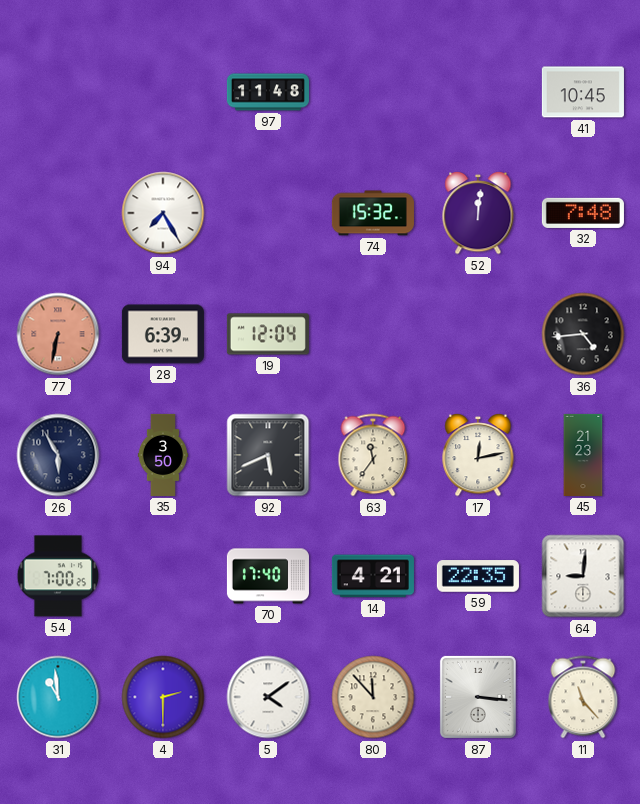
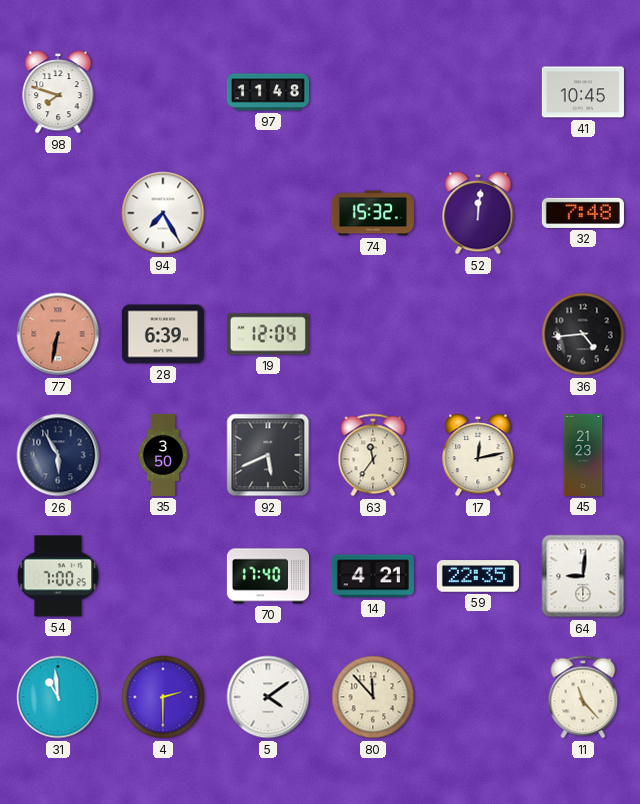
98: none -> 7:48 (58, 92)
87: 3:16 -> none (478, 697)
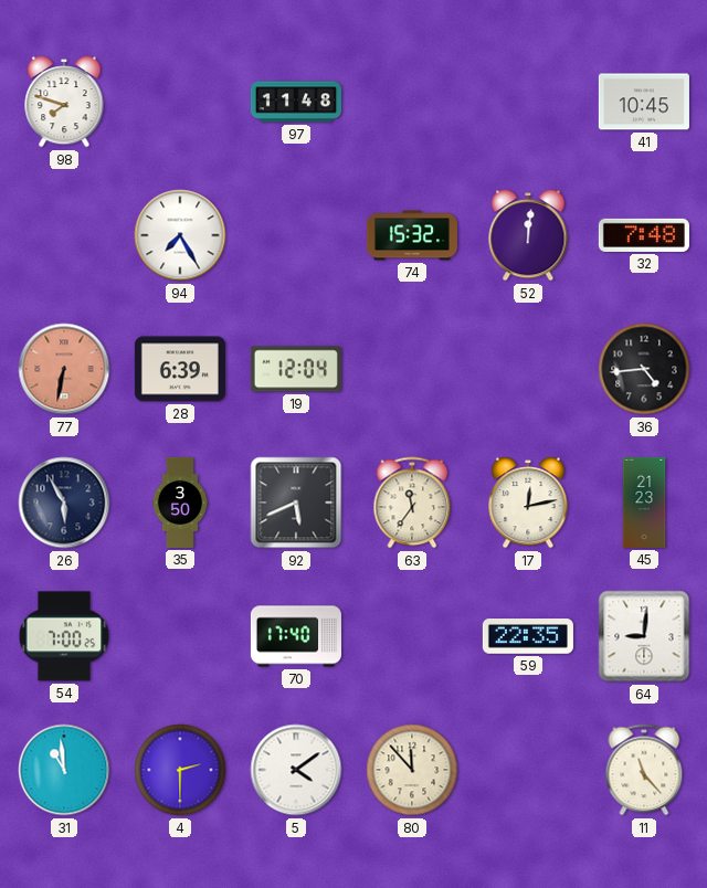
14: 4:21 -> none (373, 576)
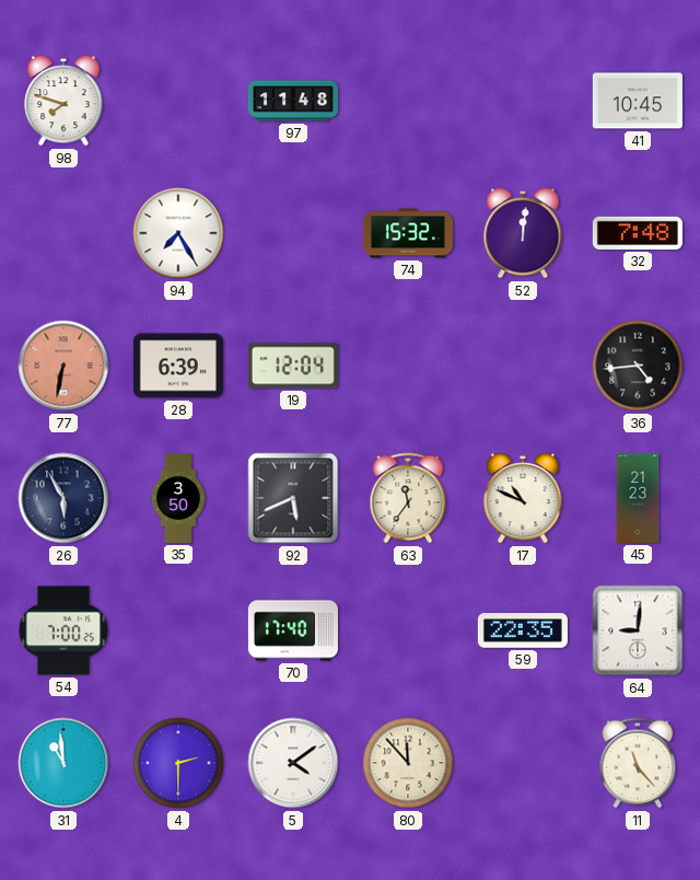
17: 12:13 -> 10:49 (523, 498)
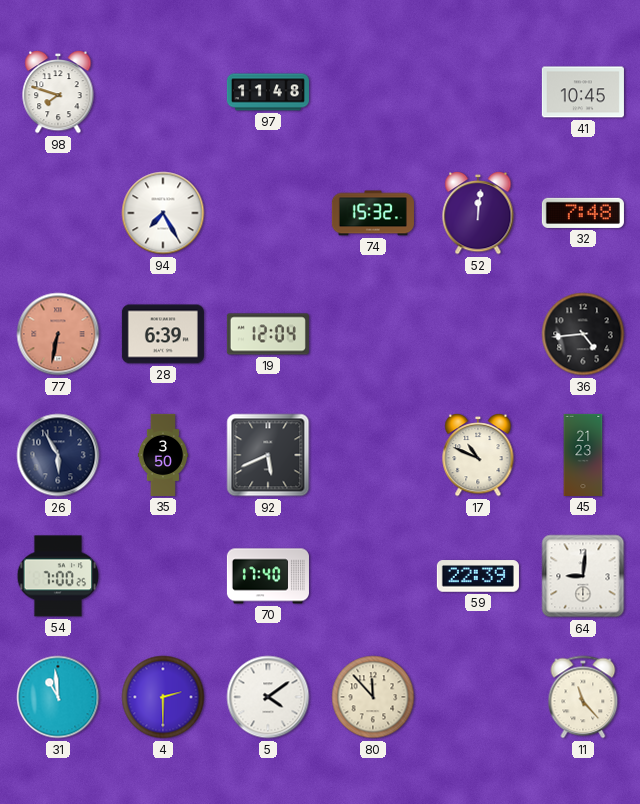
63: 11:36 -> none (408, 498)
59: 22:35 -> 22:39 (478, 576)
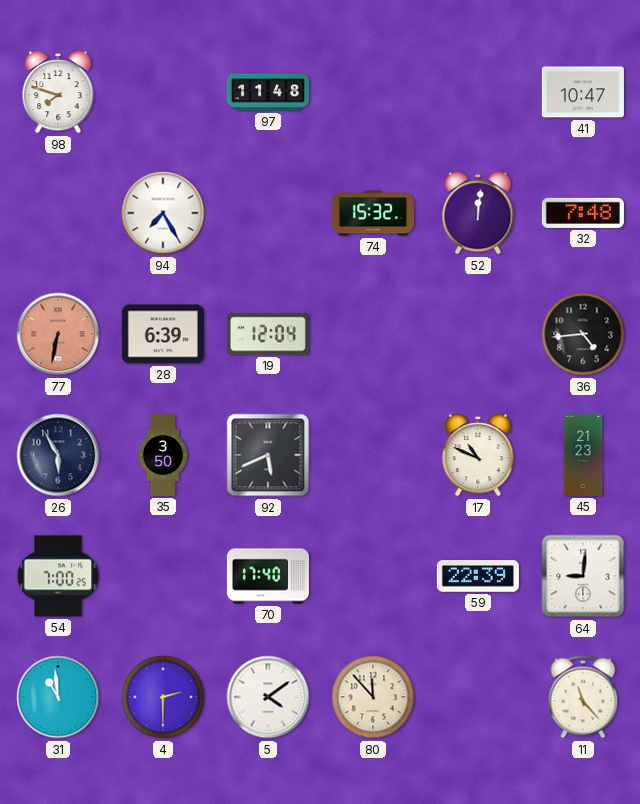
41: 10:45 -> 10:47 (583, 92)
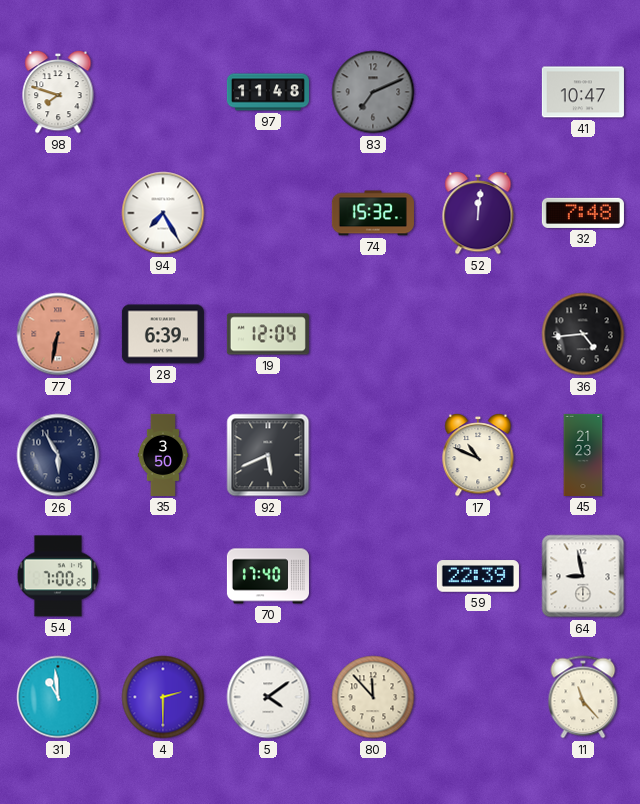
83: none -> 7:11 (373, 92)
64: 9:01 -> 8:58 (583, 576)
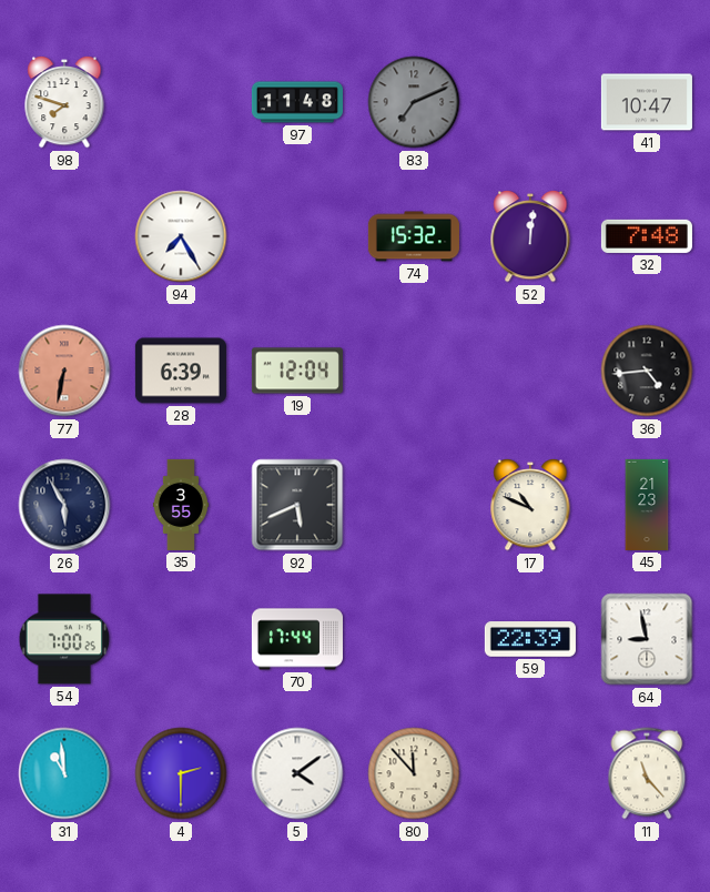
35: 3:50 -> 3:55 (180, 505)
70: 17:40 -> 17:44 (297, 639)
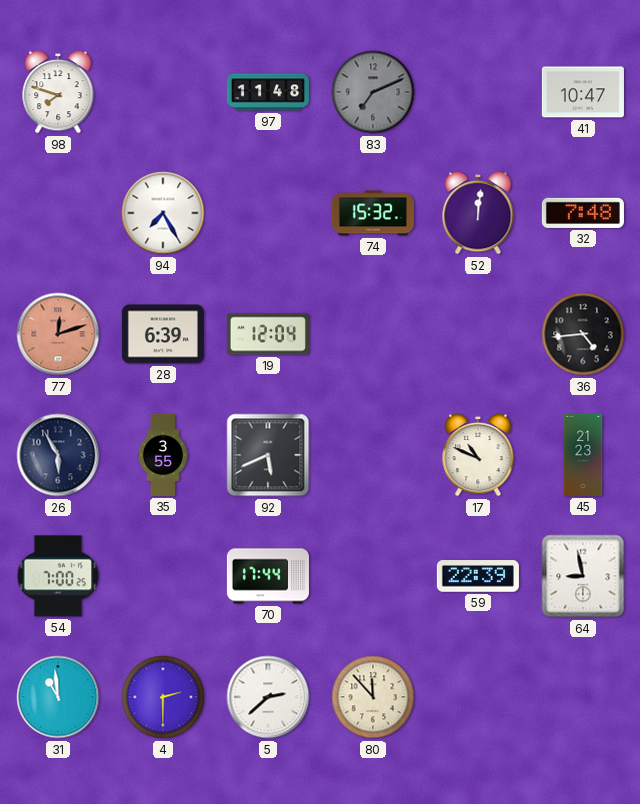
77: 6:32 -> 12:12 (58, 334)
5: 4:09 -> 2:38 (268, 697)
11: 11:23 -> none (647, 773)
